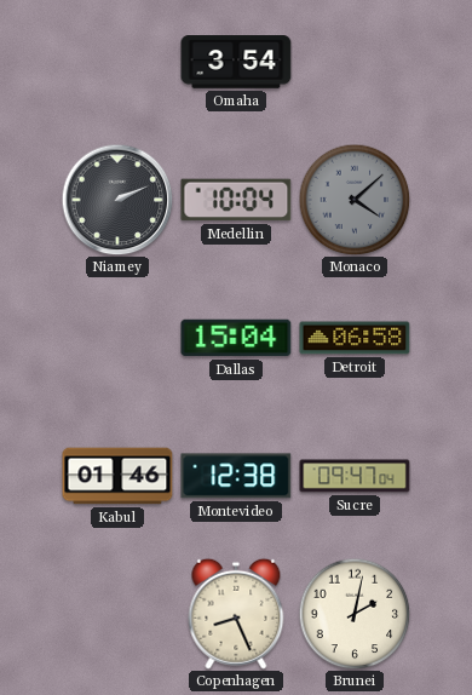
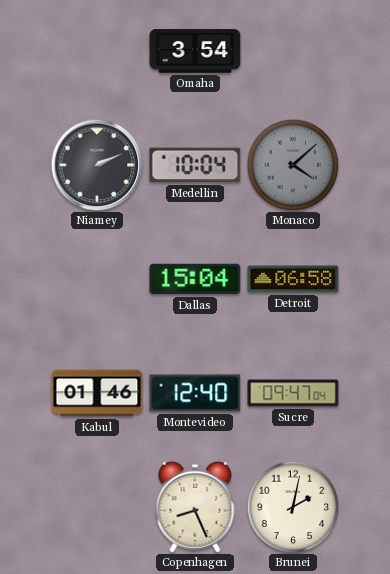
Montevideo: 12:38 -> 12:40 (195, 393)
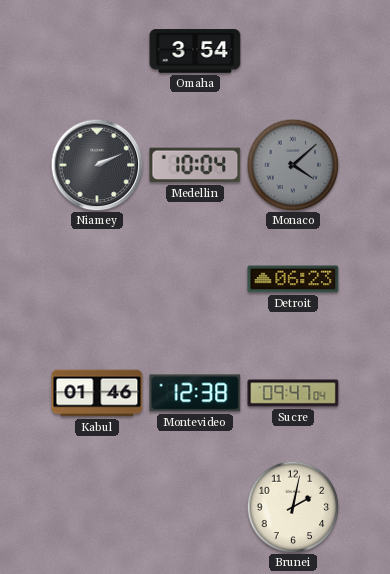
Dallas: 15:04 -> none (195, 279)
Detroit: 06:58 -> 06:23 (293, 279)
Montevideo: 12:40 -> 12:38 (195, 393)
Copenhagen: 8:26 -> none (195, 507)
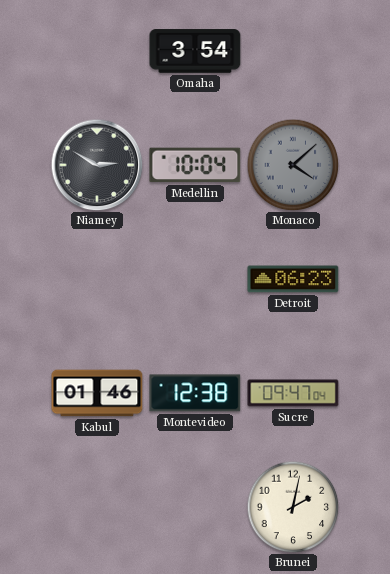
Niamey: 2:11 -> 2:50 (97, 165)
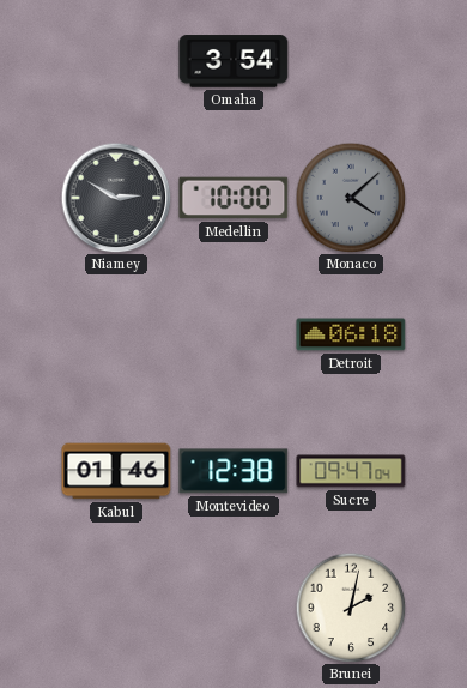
Medellin: 10:04 -> 10:00 (233, 198)
Detroit: 06:23 -> 06:18 (351, 334)
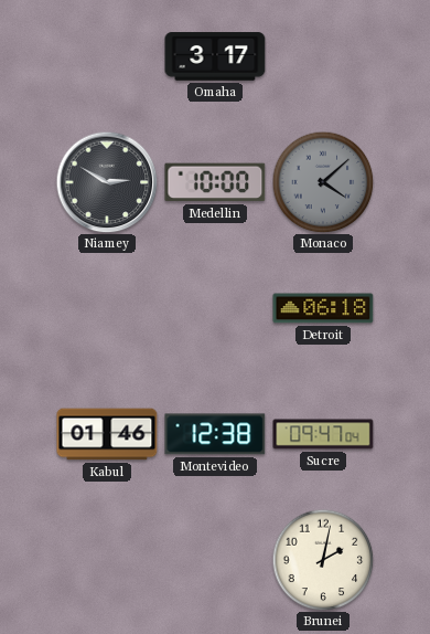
Omaha: 3:54 -> 3:17 (215, 56)
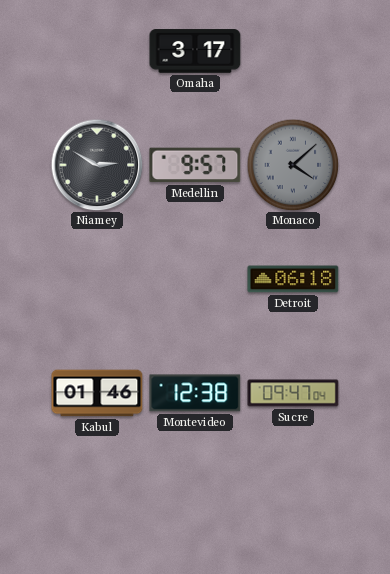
Medellin: 10:00 -> 9:57 (195, 165)
Brunei: 2:02 -> none (323, 560)
